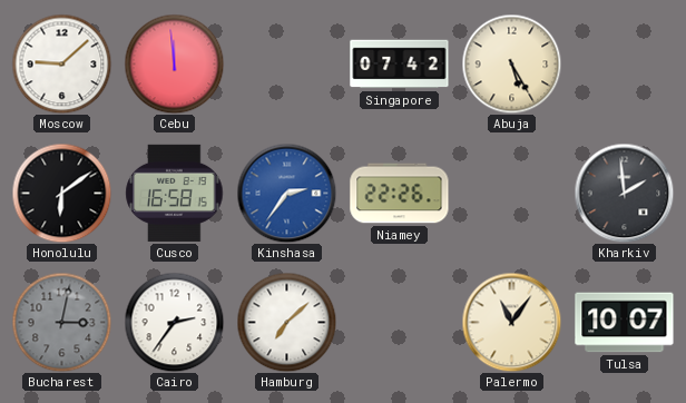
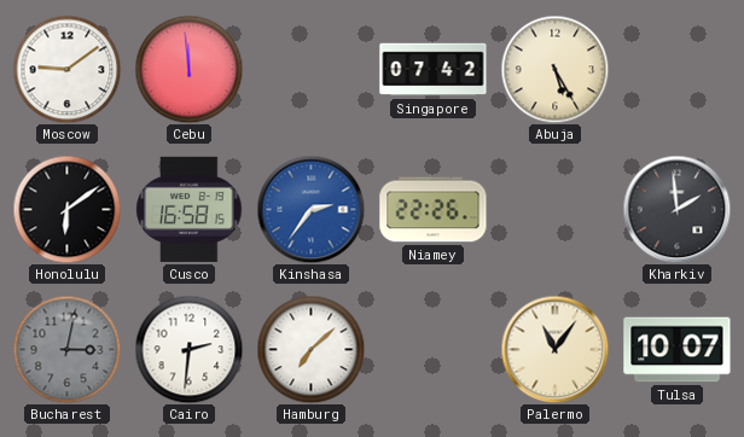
Moscow: 9:08 -> 9:09 (66, 69)
Cairo: 2:36 -> 2:31 (188, 349)
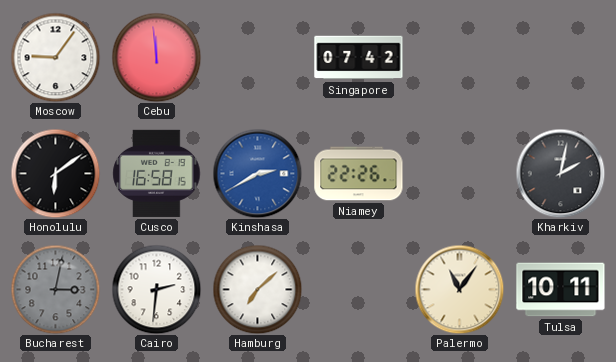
Moscow: 9:09 -> 9:06 (55, 57)
Abuja: 5:25 -> none (554, 69)
Kinshasa: 2:36 -> 2:40 (257, 173)
Kharkiv: 1:59 -> 2:02 (560, 173)
Tulsa: 10:07 -> 10:11 (561, 290)
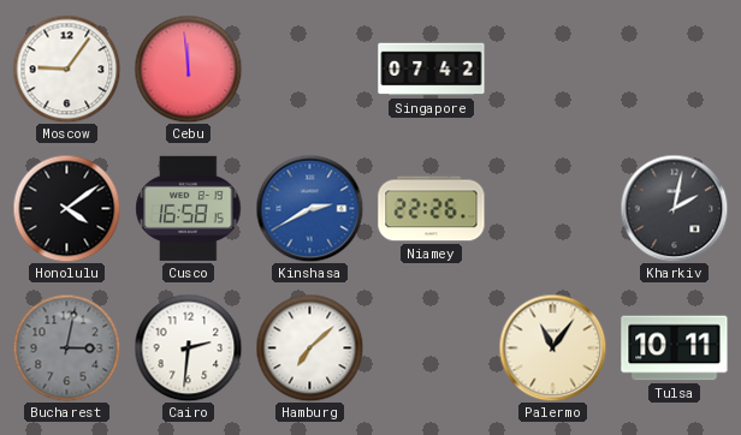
Honolulu: 6:09 -> 4:09 (66, 208)
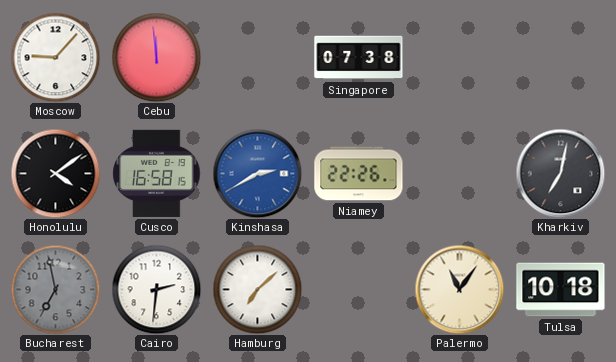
Moscow: 9:06 -> 9:07 (55, 57)
Singapore: 07:42 -> 07:38 (359, 58)
Kharkiv: 2:02 -> 7:02 (560, 173)
Bucharest: 3:02 -> 6:58 (55, 289)
Tulsa: 10:11 -> 10:18 (561, 290)
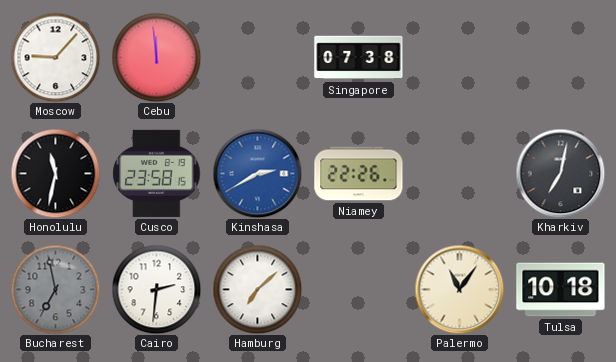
Honolulu: 4:09 -> 11:32 (55, 173)
Cusco: 16:58 -> 23:58 (157, 173)
